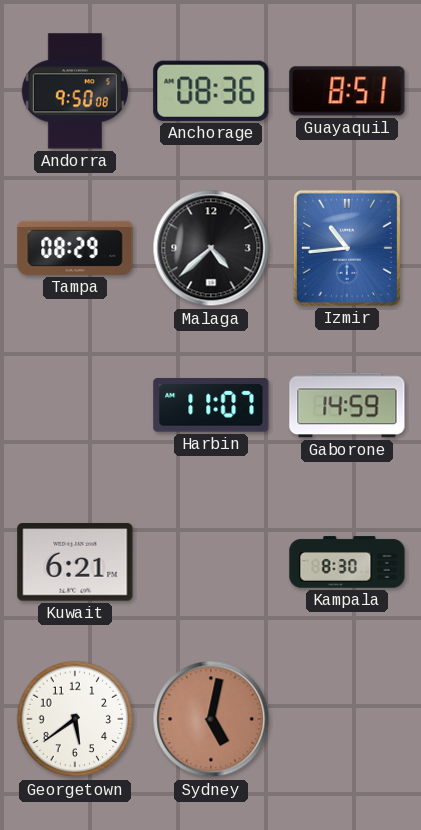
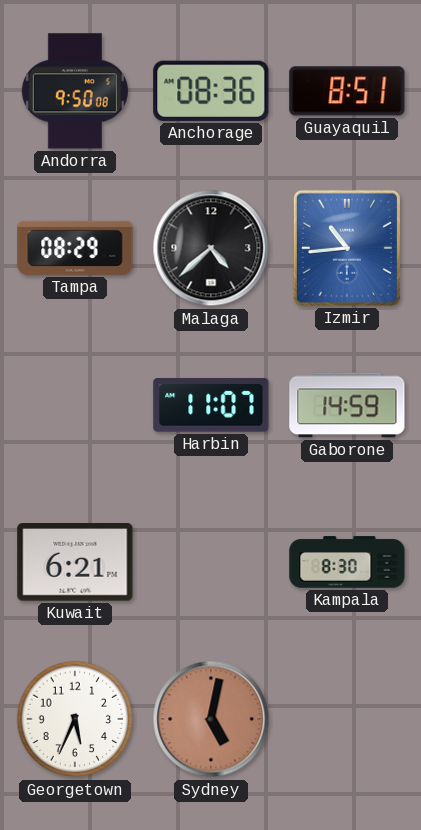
Georgetown: 5:39 -> 5:34 (75, 719)
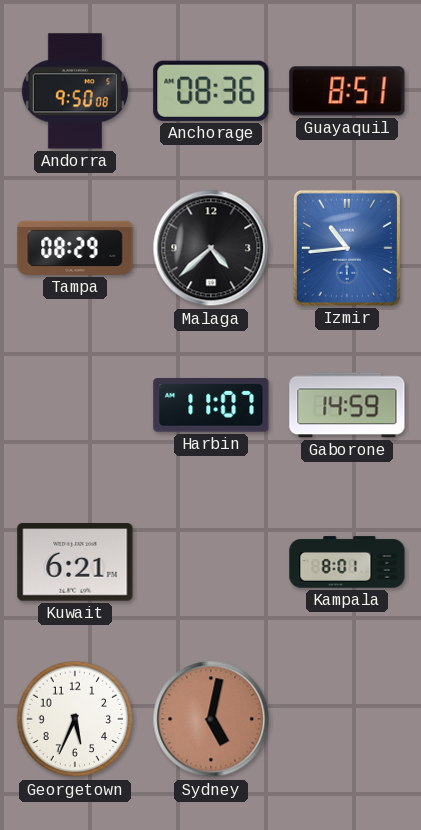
Kampala: 8:30 -> 8:01 (347, 562)
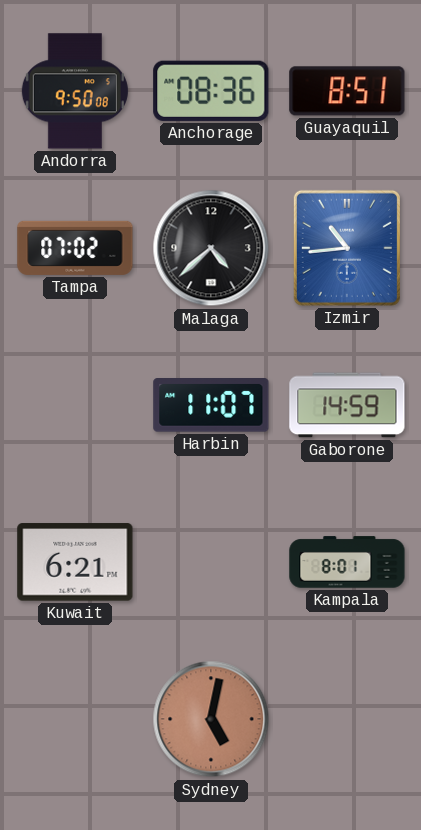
Tampa: 08:29 -> 07:02 (75, 248)
Georgetown: 5:34 -> none (75, 719)
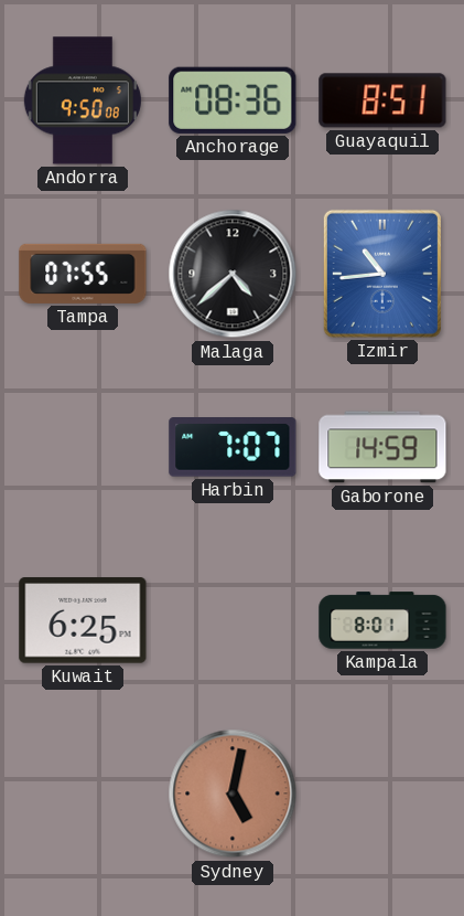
Tampa: 07:02 -> 07:55 (83, 274)
Harbin: 11:07 -> 7:07 (233, 448)
Kuwait: 6:21 -> 6:25 (83, 620)
